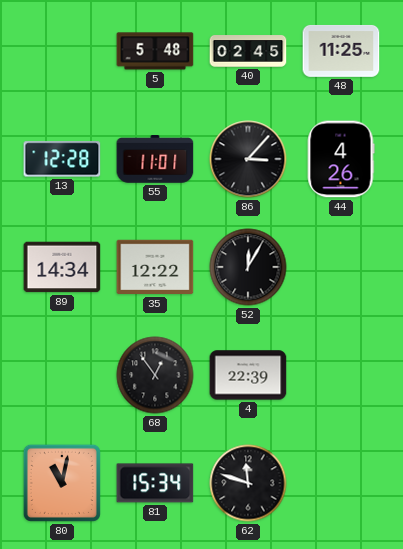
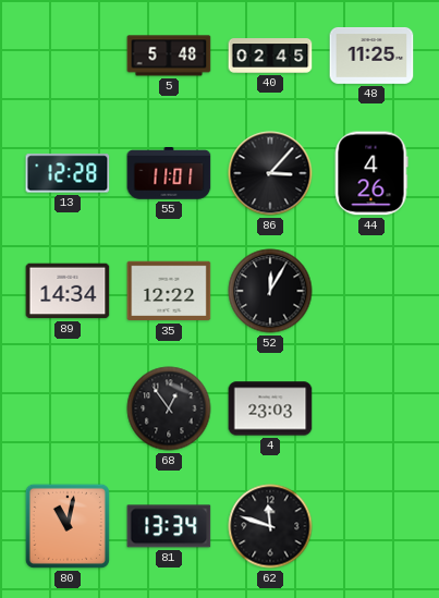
4: 22:39 -> 23:03 (270, 408)
81: 15:34 -> 13:34 (169, 526)
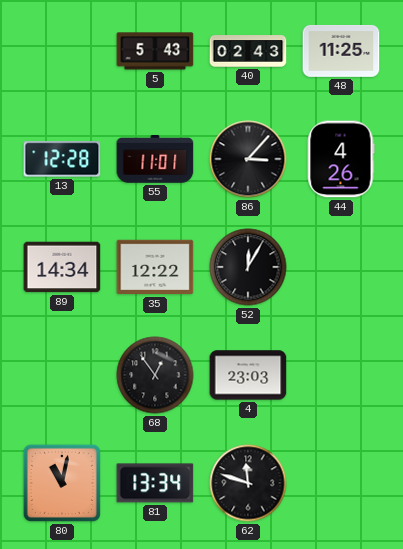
5: 5:48 -> 5:43 (155, 51)
40: 02:45 -> 02:43 (248, 51)
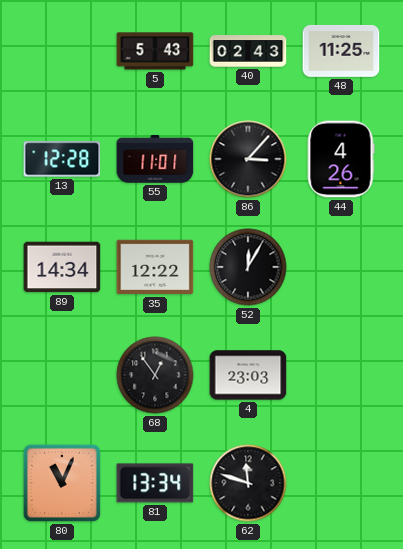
80: 11:02 -> 11:04 (62, 483)
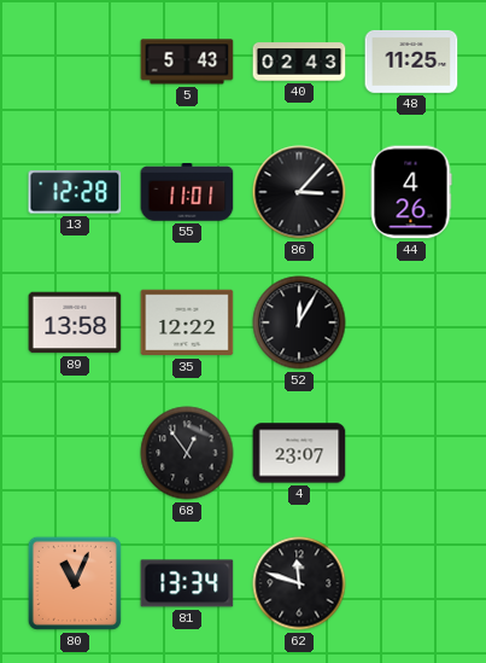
89: 14:34 -> 13:58 (75, 322)
4: 23:03 -> 23:07 (299, 453)
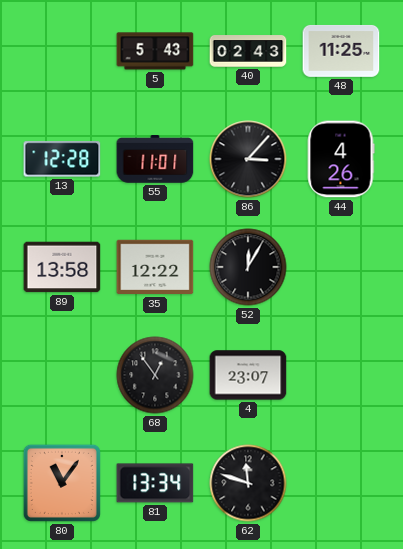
80: 11:04 -> 11:06 (62, 483)
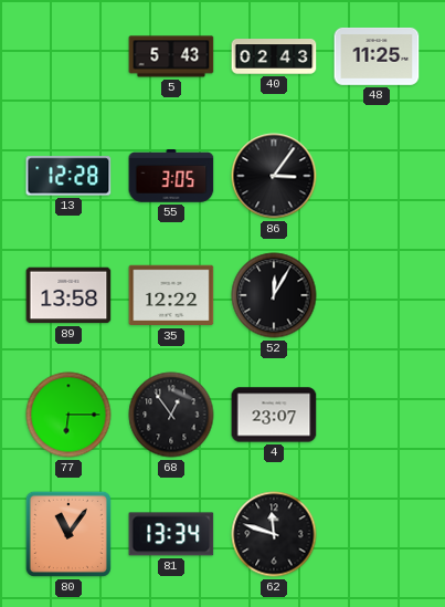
55: 11:01 -> 3:05 (171, 177)
86: 3:07 -> 3:06 (274, 176)
44: 4:26 -> none (341, 159)
77: none -> 6:15 (68, 415)
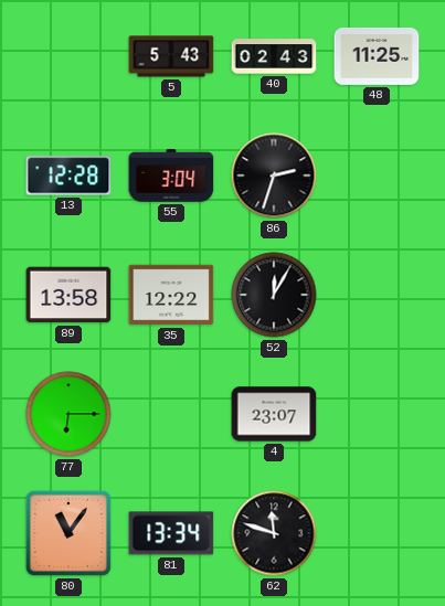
55: 3:05 -> 3:04 (171, 177)
86: 3:06 -> 2:33 (274, 176)
68: 12:54 -> none (171, 415)
